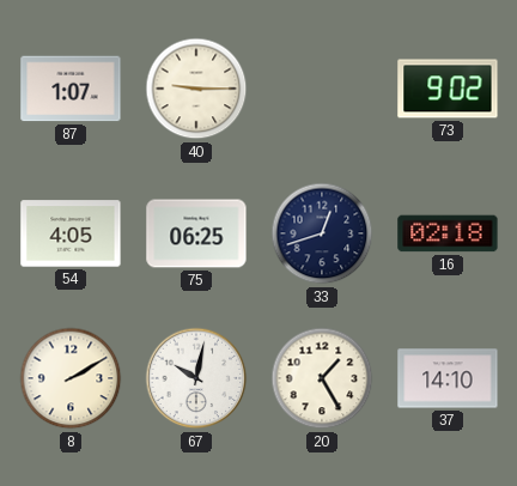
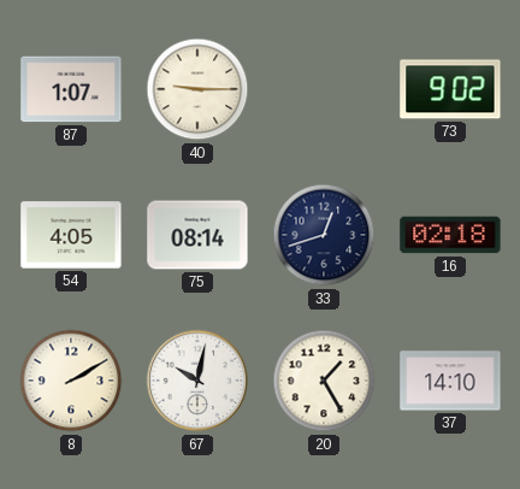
75: 06:25 -> 08:14 (197, 235)
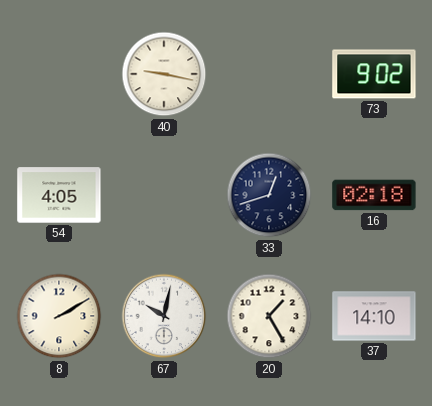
87: 1:07 -> none (71, 89)
40: 9:15 -> 9:17 (164, 74)
75: 08:14 -> none (197, 235)
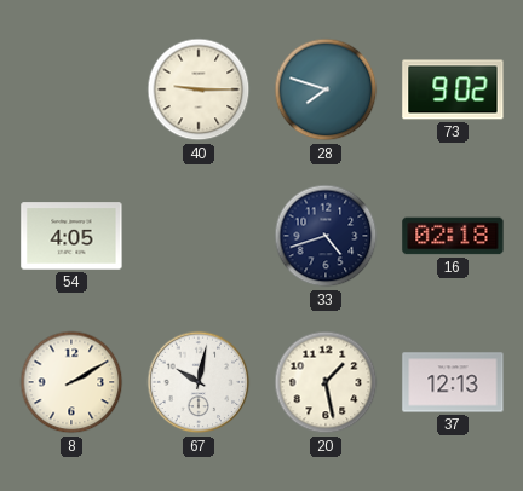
40: 9:17 -> 9:15 (199, 89)
28: none -> 7:48 (326, 89)
33: 12:42 -> 4:42 (326, 236)
20: 1:25 -> 1:28 (326, 382)
37: 14:10 -> 12:13 (453, 382)
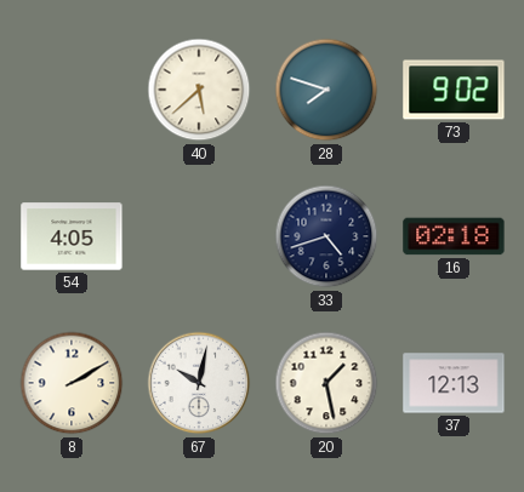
40: 9:15 -> 5:38 (199, 90)
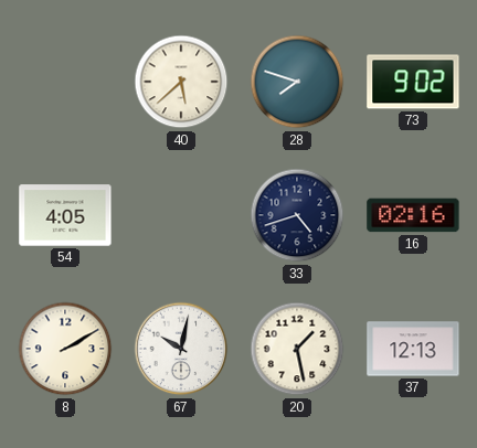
16: 02:18 -> 02:16 (413, 215)
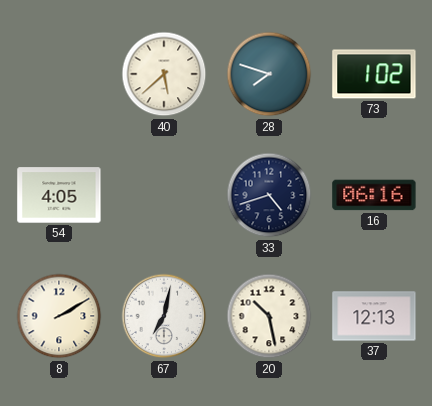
73: 9:02 -> 1:02 (374, 74)
16: 02:16 -> 06:16 (374, 195)
67: 10:02 -> 7:02 (164, 316)
20: 1:28 -> 10:28 (269, 316)
